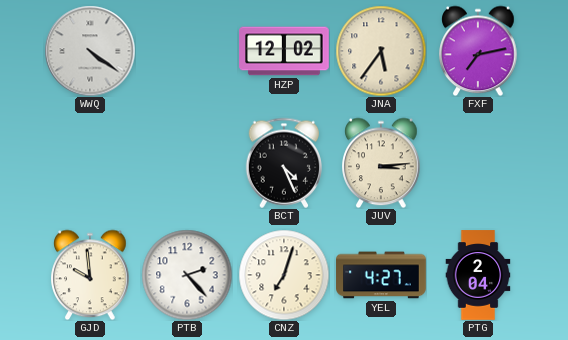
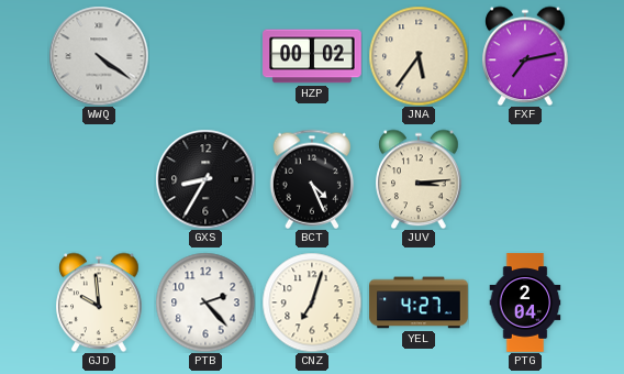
HZP: 12:02 -> 00:02 (312, 56)
GXS: none -> 8:35 (205, 179)
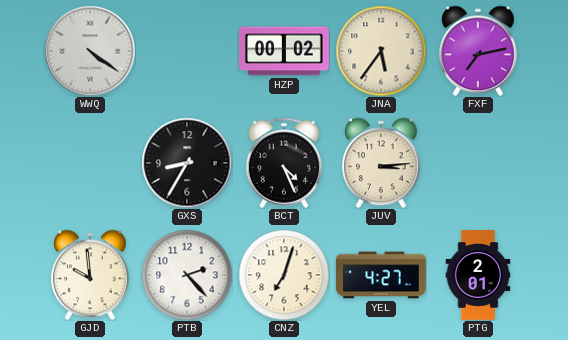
PTG: 2:04 -> 2:01 (478, 275)
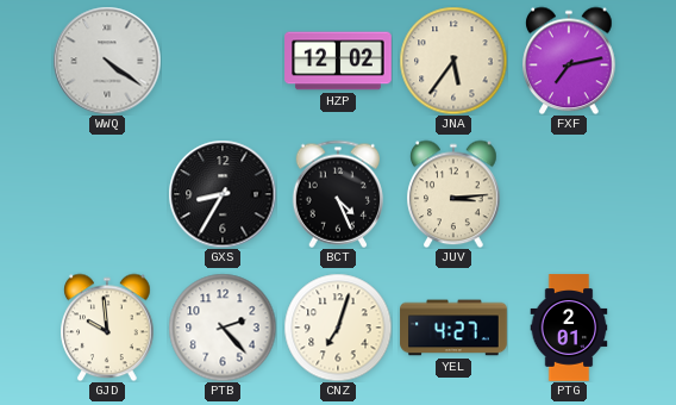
HZP: 00:02 -> 12:02 (338, 61)
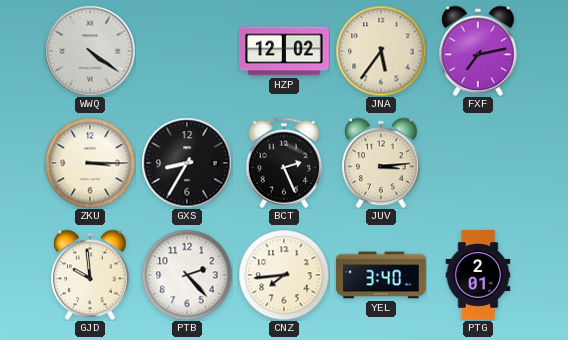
ZKU: none -> 3:15 (90, 163)
BCT: 4:26 -> 2:26 (283, 163)
CNZ: 7:03 -> 7:44 (284, 275)
YEL: 4:27 -> 3:40 (381, 275)
